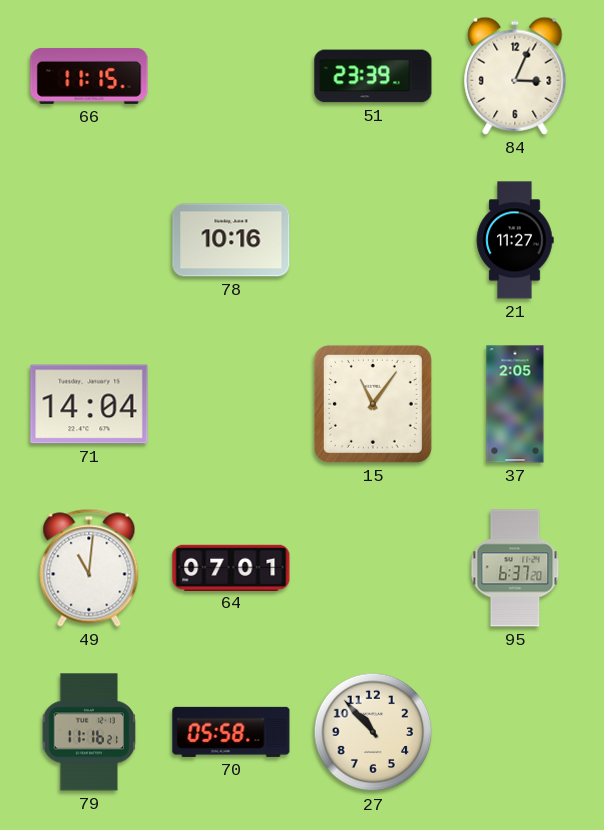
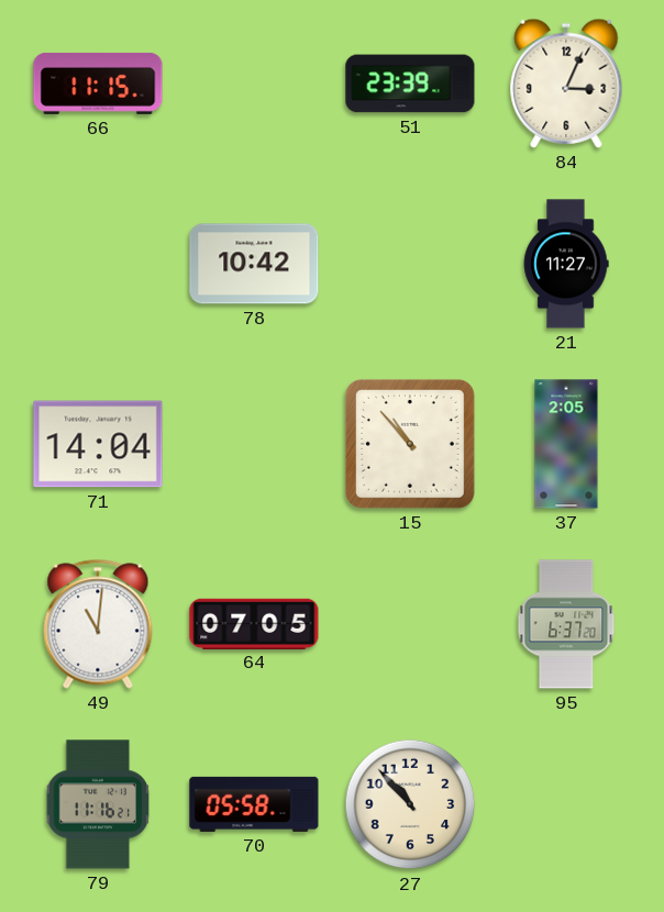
78: 10:16 -> 10:42 (254, 264)
15: 11:06 -> 10:53 (410, 444)
64: 07:01 -> 07:05 (254, 623)
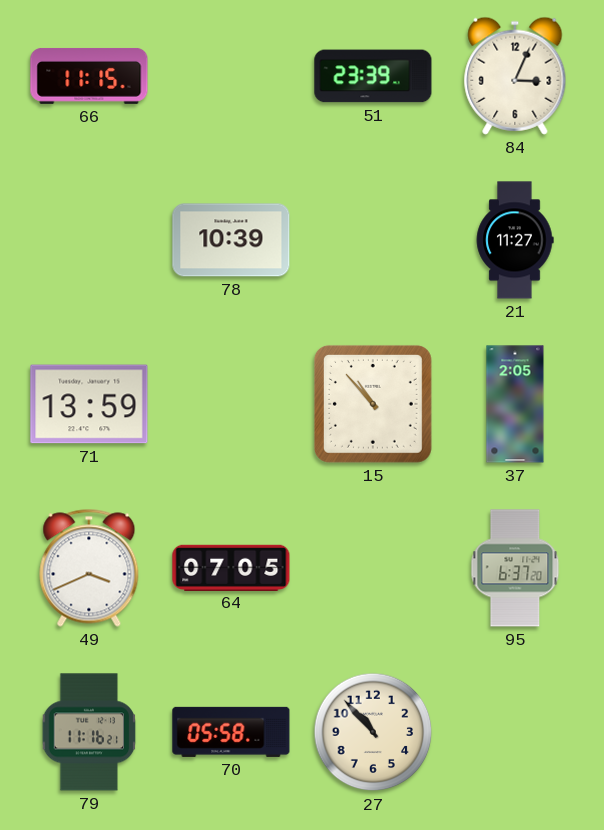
78: 10:42 -> 10:39 (231, 240)
71: 14:04 -> 13:59 (89, 404)
49: 11:01 -> 3:41 (89, 568)
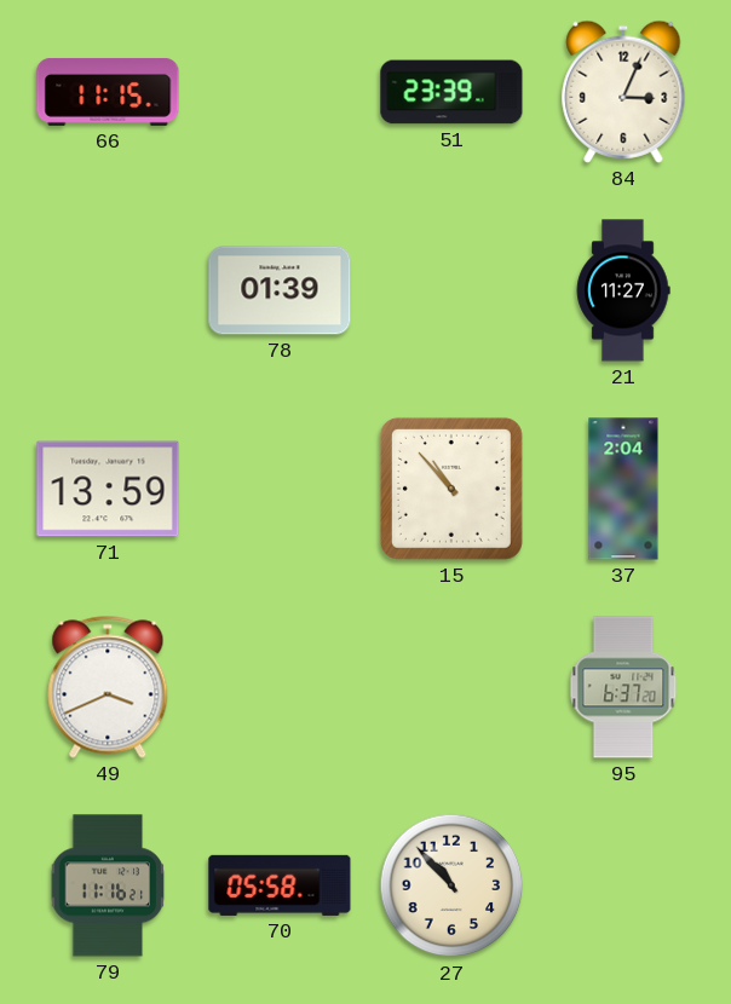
78: 10:39 -> 01:39 (280, 290)
37: 2:05 -> 2:04 (623, 489)
64: 07:05 -> none (231, 567)
